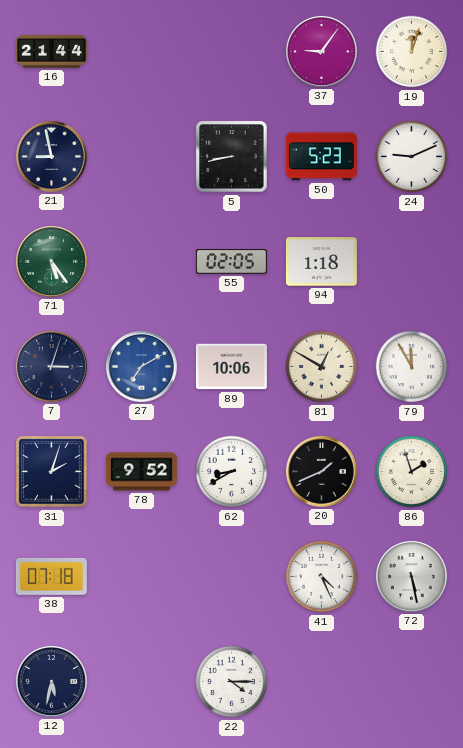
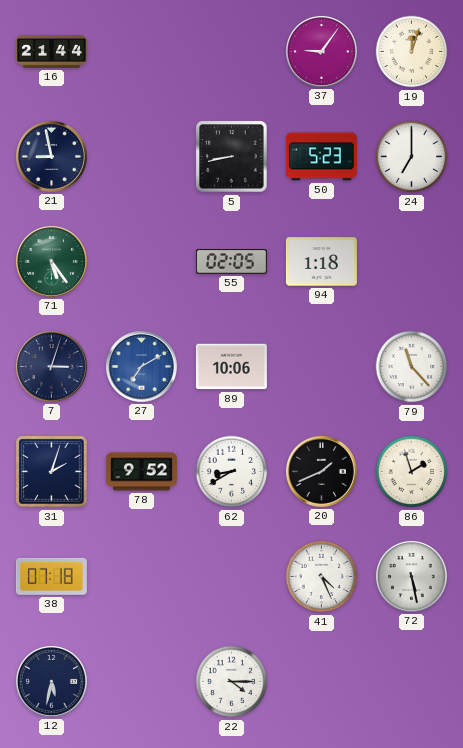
24: 9:11 -> 7:00 (412, 157)
81: 12:50 -> none (322, 367)
79: 11:55 -> 11:23 (412, 367)
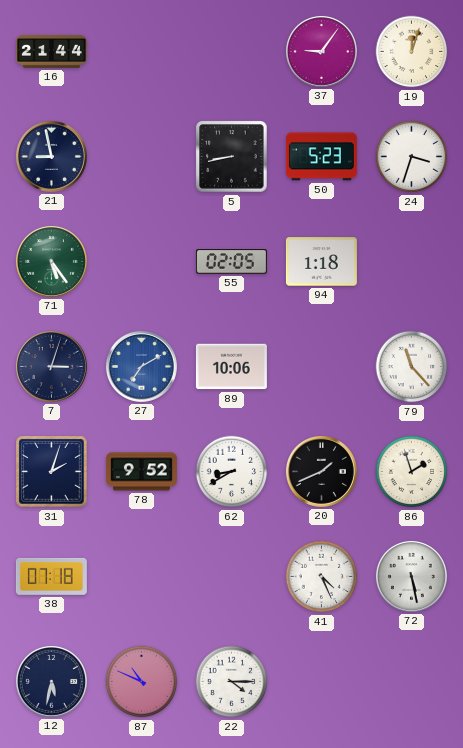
24: 7:00 -> 3:33 (412, 157)
87: none -> 10:49 (142, 682)
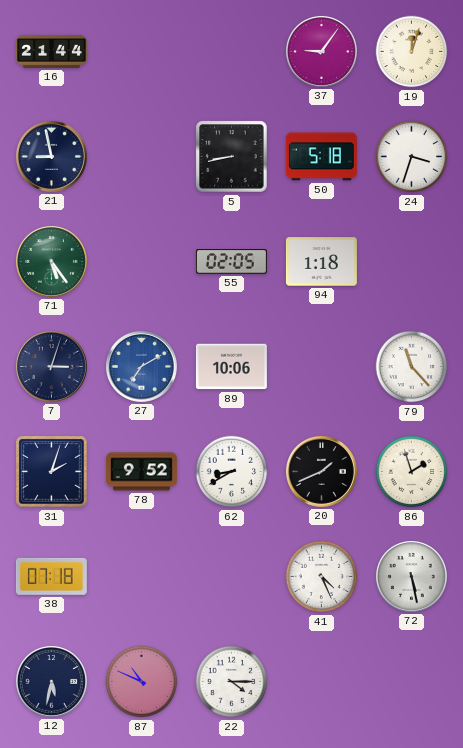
50: 5:23 -> 5:18 (321, 157)
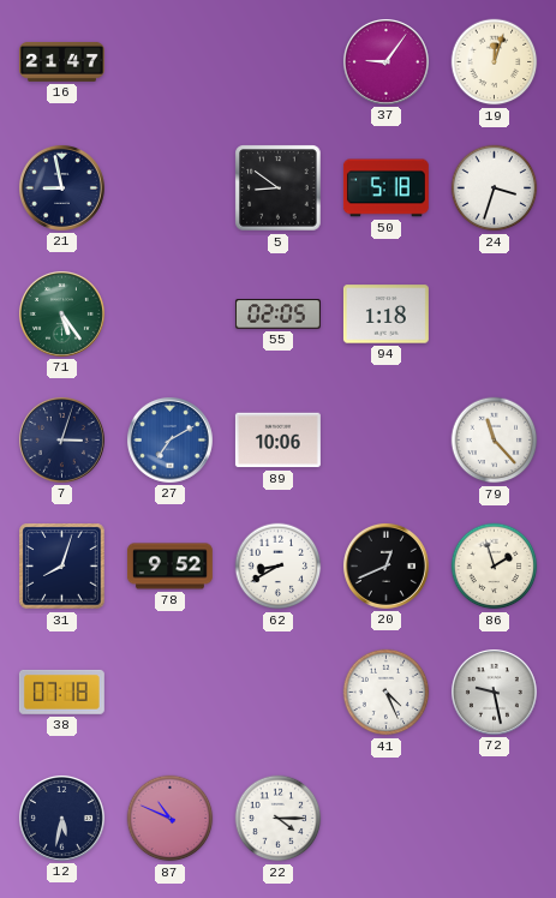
16: 21:44 -> 21:47 (61, 61)
5: 8:43 -> 8:51 (279, 188)
31: 2:03 -> 8:03 (62, 567)
20: 1:41 -> 12:41 (385, 565)
72: 5:28 -> 9:28 (494, 692)
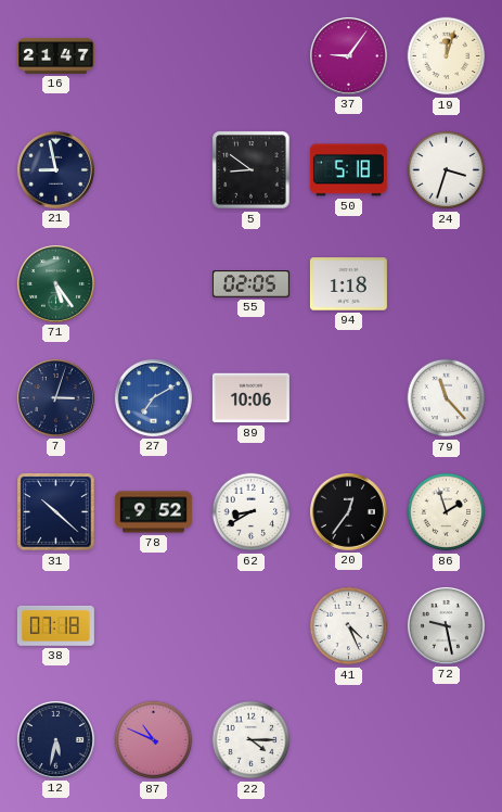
31: 8:03 -> 10:22 (56, 512)
20: 12:41 -> 12:36 (348, 511)
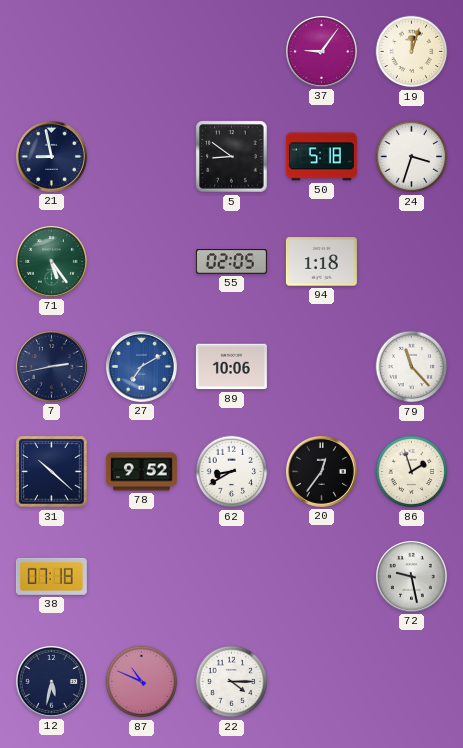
16: 21:47 -> none (55, 55)
7: 3:03 -> 2:43 (51, 366)
41: 4:26 -> none (349, 626)
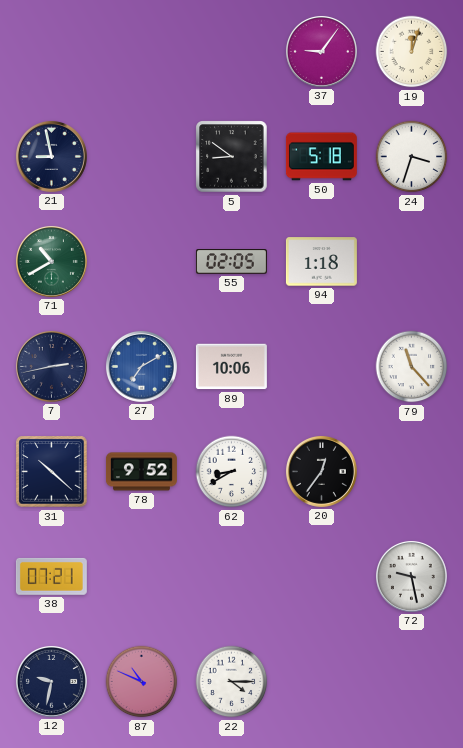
71: 5:24 -> 10:40 (51, 261)
86: 1:57 -> none (412, 472)
38: 07:18 -> 07:21 (51, 576)
12: 5:32 -> 9:32 (51, 681)
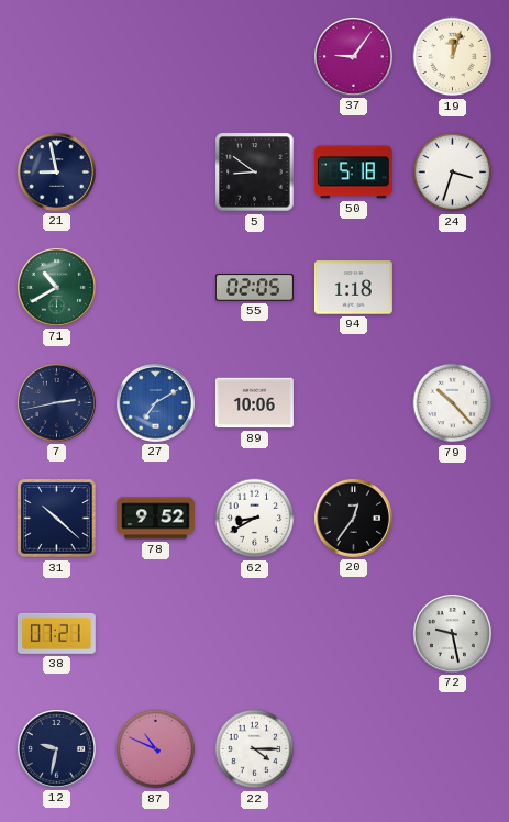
79: 11:23 -> 10:23 (453, 403)
